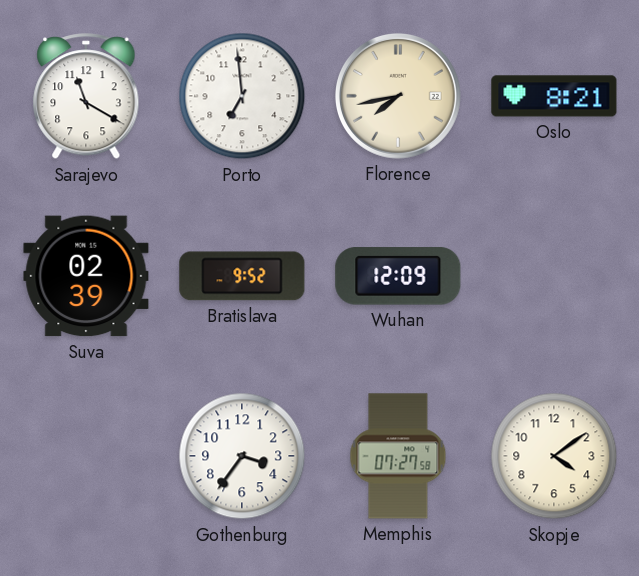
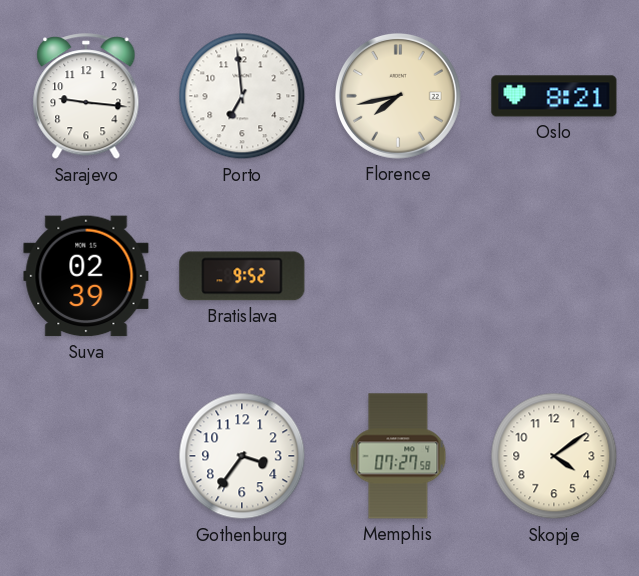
Sarajevo: 11:20 -> 9:16 (86, 97)
Wuhan: 12:09 -> none (398, 276)
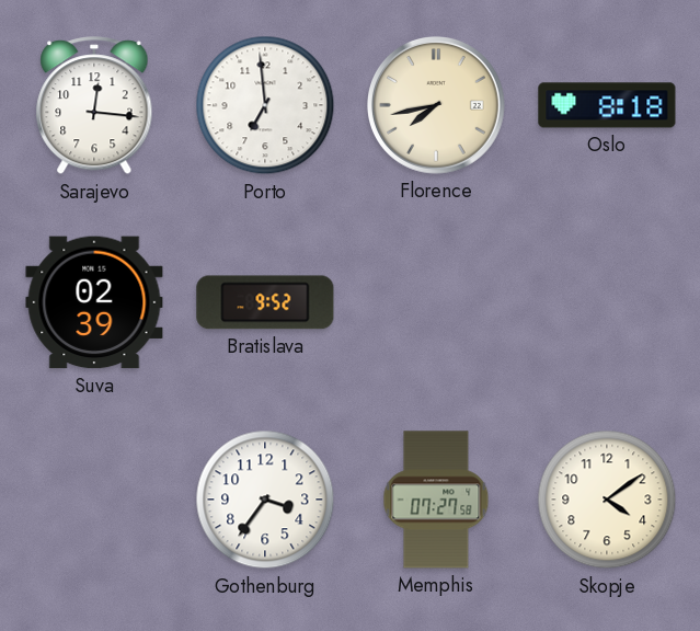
Sarajevo: 9:16 -> 12:16 (94, 106)
Oslo: 8:21 -> 8:18 (607, 105)
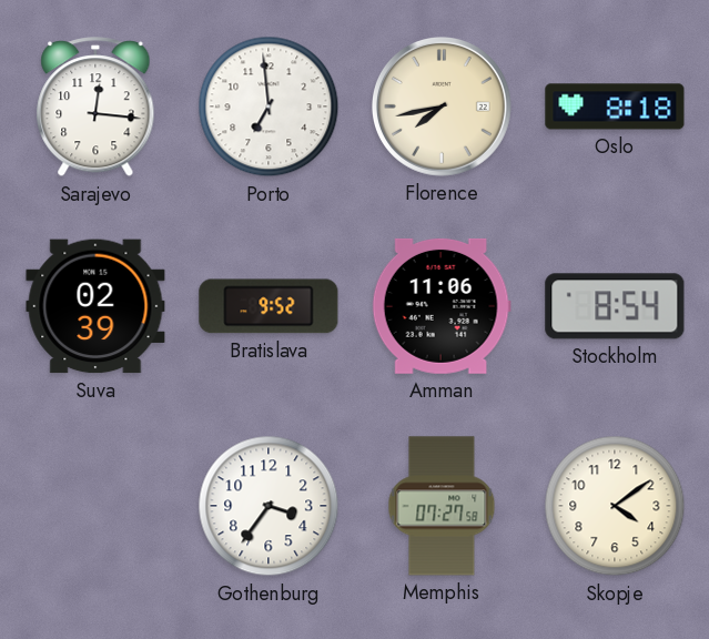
Amman: none -> 11:06 (442, 306)
Stockholm: none -> 8:54 (615, 306)
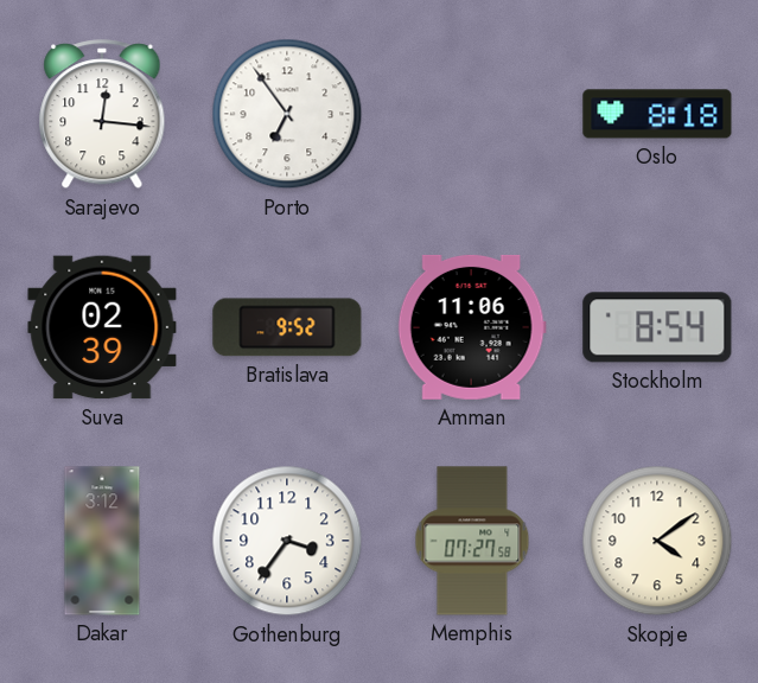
Porto: 6:59 -> 6:54 (287, 114)
Florence: 7:43 -> none (442, 106)
Dakar: none -> 3:12 (102, 541)
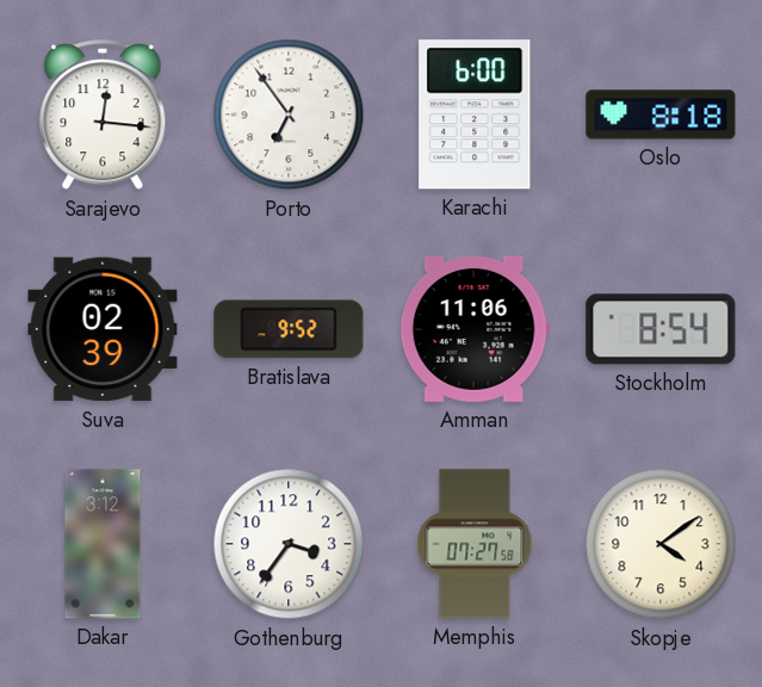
Karachi: none -> 6:00 (475, 114)
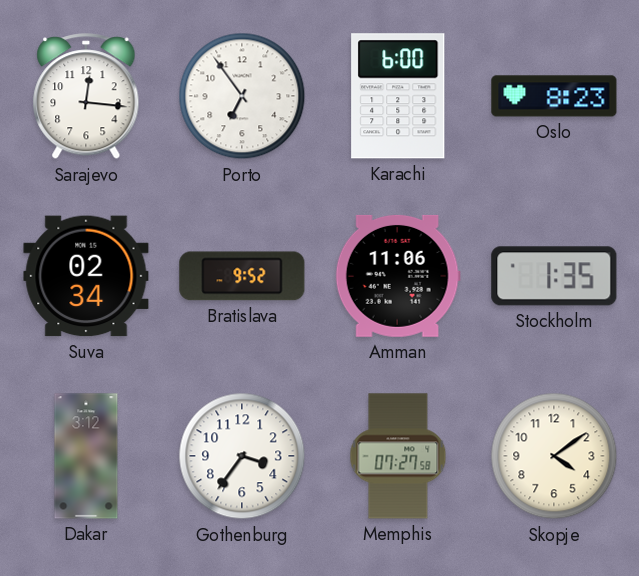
Oslo: 8:18 -> 8:23 (554, 96)
Suva: 02:39 -> 02:34 (86, 276)
Stockholm: 8:54 -> 1:35 (554, 276)
